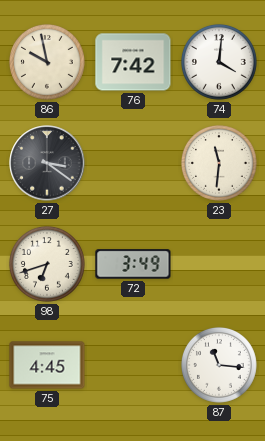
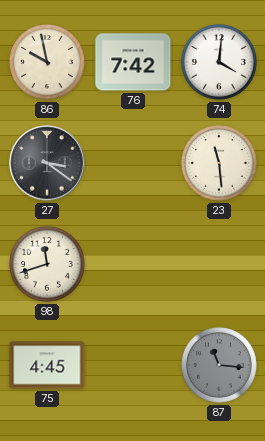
23: 11:31 -> 11:29 (219, 163)
98: 6:42 -> 11:42 (47, 264)
72: 3:49 -> none (133, 264)
87 dial: white -> grey (219, 365)
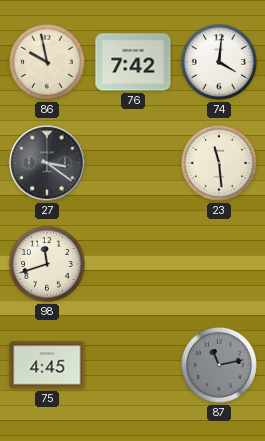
87: 11:16 -> 11:13 (219, 365)
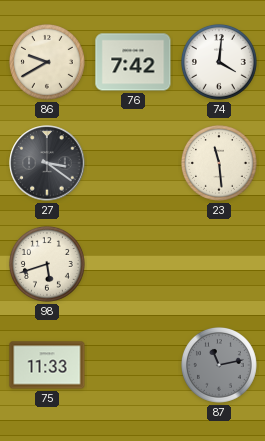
86: 9:58 -> 9:40 (47, 62)
98: 11:42 -> 5:42 (47, 264)
75: 4:45 -> 11:33 (47, 365)
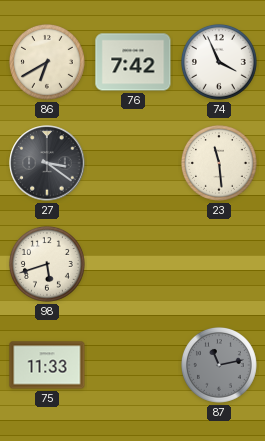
86: 9:40 -> 6:40 (47, 62)
74: 4:01 -> 3:56 (219, 62)
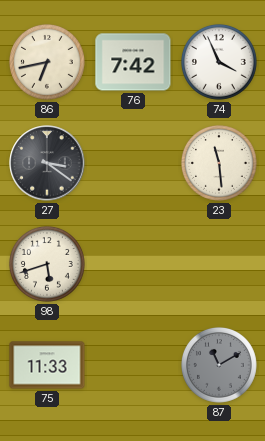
86: 6:40 -> 6:43 (47, 62)
87: 11:13 -> 11:10 (219, 365)
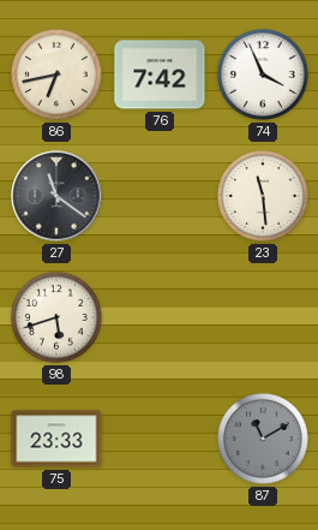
27: 3:21 -> 11:21 (56, 196)
75: 11:33 -> 23:33 (56, 439)
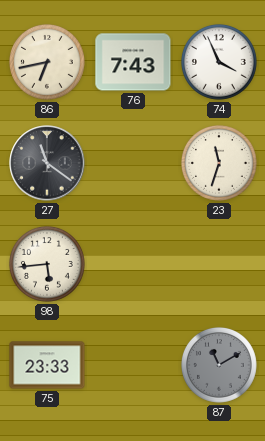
76: 7:42 -> 7:43 (133, 62)
23: 11:29 -> 11:33 (219, 163)
98: 5:42 -> 5:44 (47, 264)
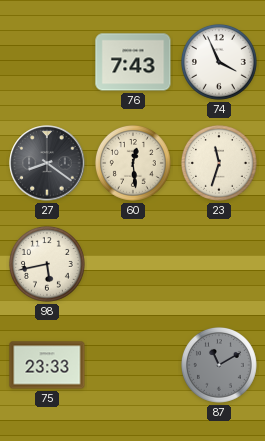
86: 6:43 -> none (47, 62)
27: 11:21 -> 8:21 (47, 163)
60: none -> 12:29 (133, 163)
98: 5:44 -> 5:43 (47, 264)
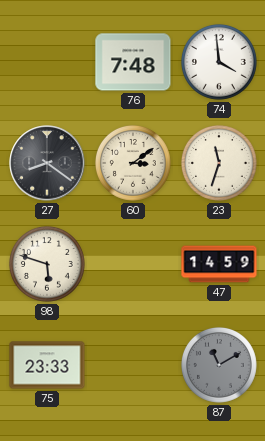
76: 7:43 -> 7:48 (133, 62)
74: 3:56 -> 3:59 (219, 62)
60: 12:29 -> 3:09 (133, 163)
98: 5:43 -> 5:48 (47, 264)
47: none -> 14:59 (219, 264)
